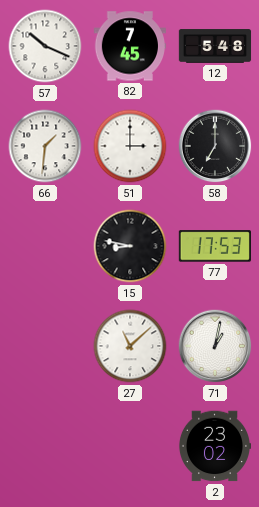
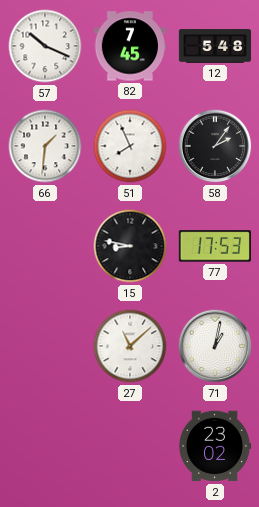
51: 3:00 -> 7:56 (130, 146)
58: 7:00 -> 2:06 (215, 146)
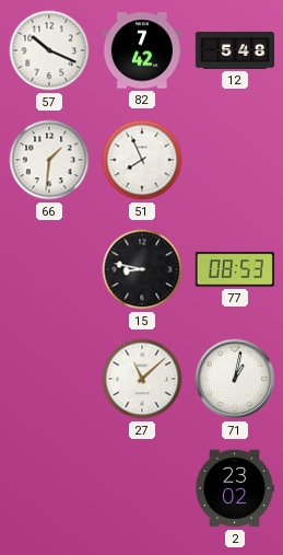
82: 7:45 -> 7:42 (141, 50)
58: 2:06 -> none (215, 146)
77: 17:53 -> 08:53 (234, 269)
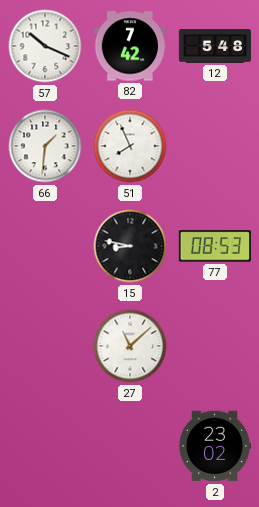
71: 1:02 -> none (235, 379)
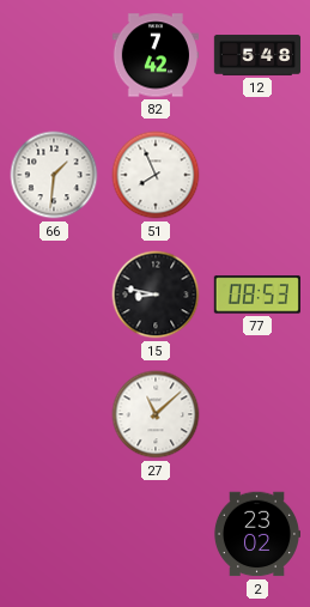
57: 10:19 -> none (45, 46)
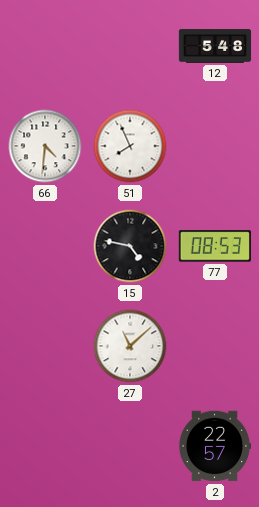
82: 7:42 -> none (154, 55)
66: 1:31 -> 4:31 (45, 146)
15: 8:47 -> 4:47 (130, 246)
2: 23:02 -> 22:57 (214, 446)
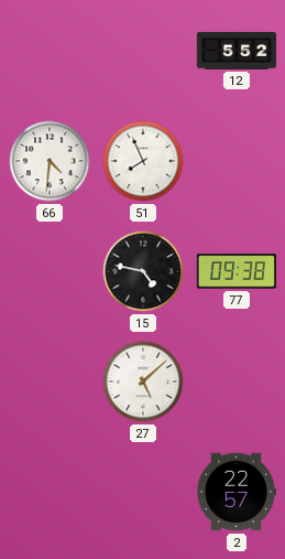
12: 5:48 -> 5:52 (237, 51)
77: 08:53 -> 09:38 (235, 271)
27: 11:08 -> 5:08 (143, 381)
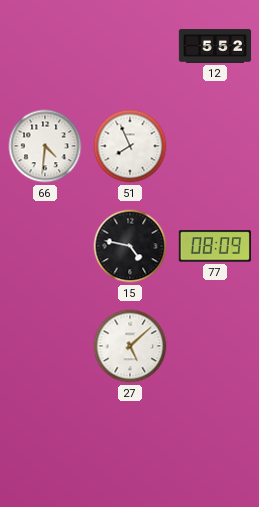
77: 09:38 -> 08:09 (214, 246)
2: 22:57 -> none (235, 492)
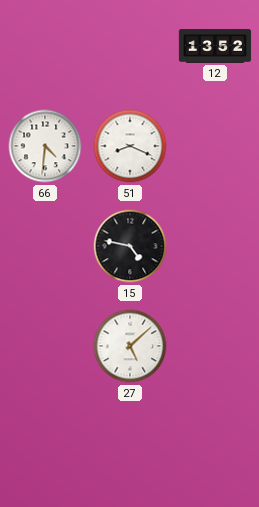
12: 5:52 -> 13:52 (215, 46)
51: 7:56 -> 8:19 (130, 146)
77: 08:09 -> none (214, 246)
